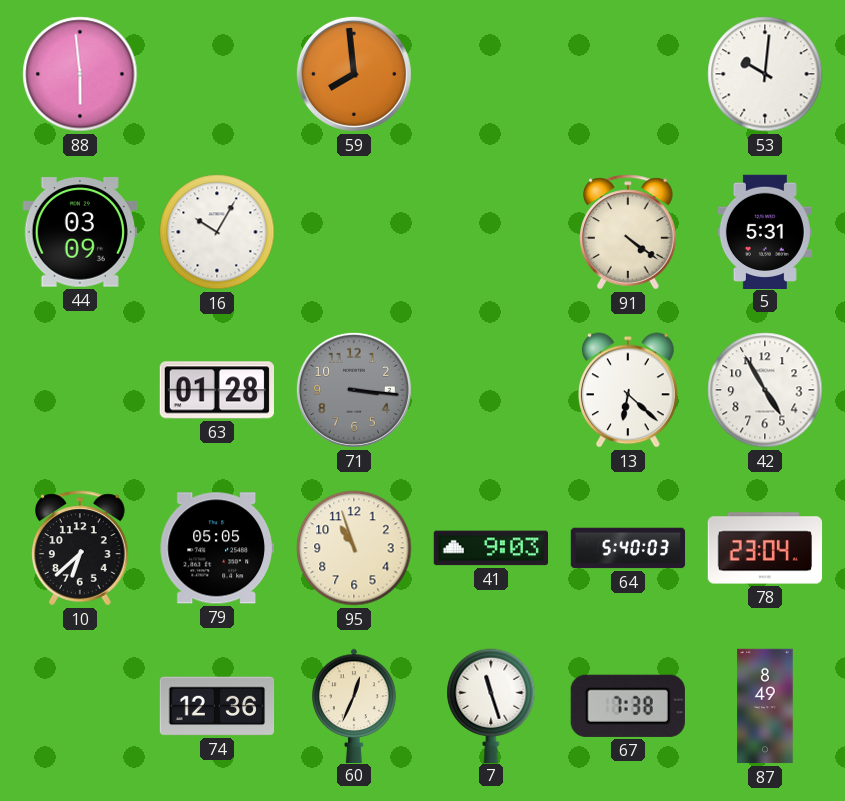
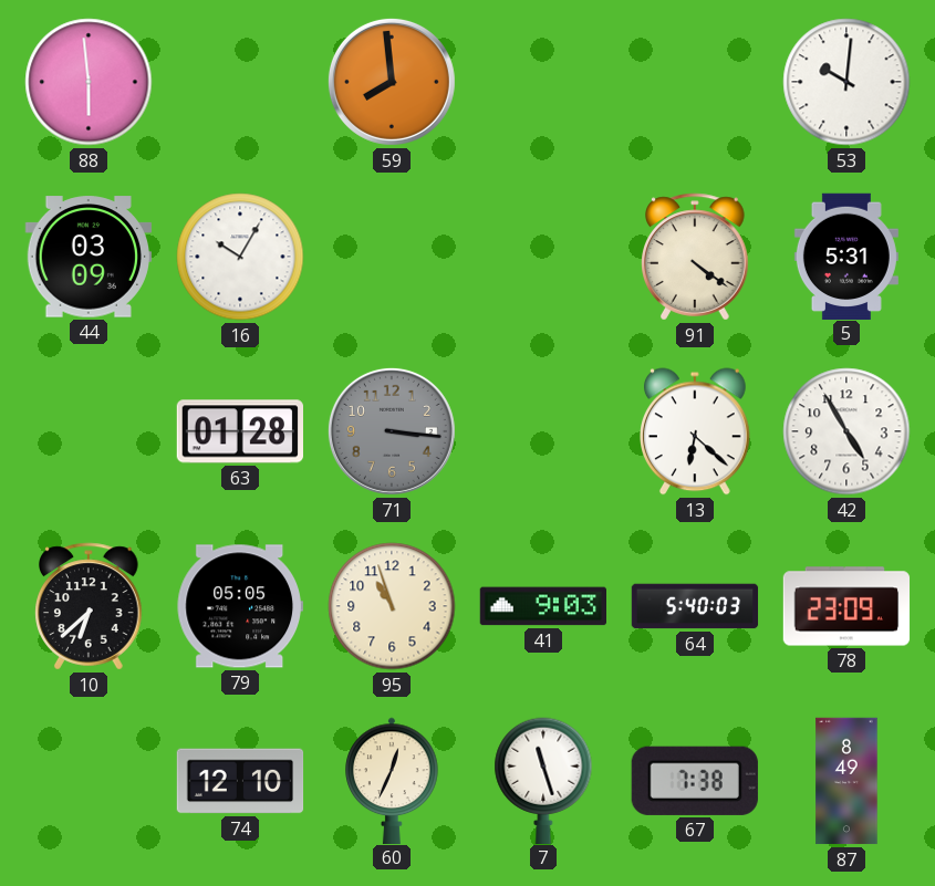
78: 23:04 -> 23:09 (846, 606)
74: 12:36 -> 12:10 (240, 781)
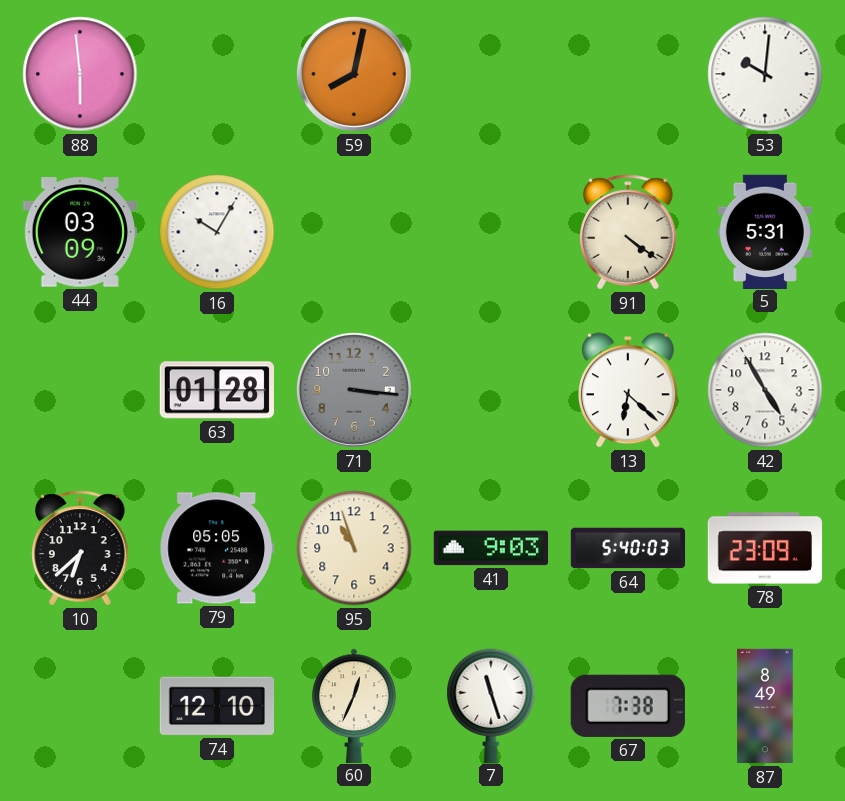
59: 7:59 -> 8:02 (354, 74)
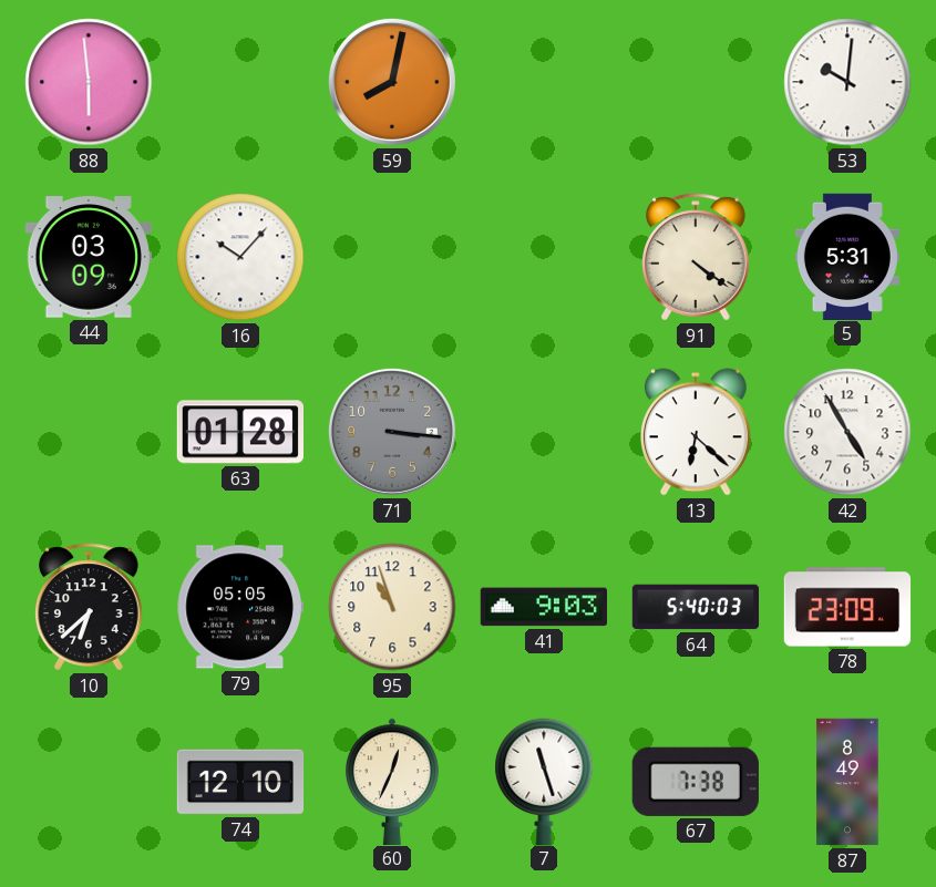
16: 10:05 -> 10:07 (240, 257)
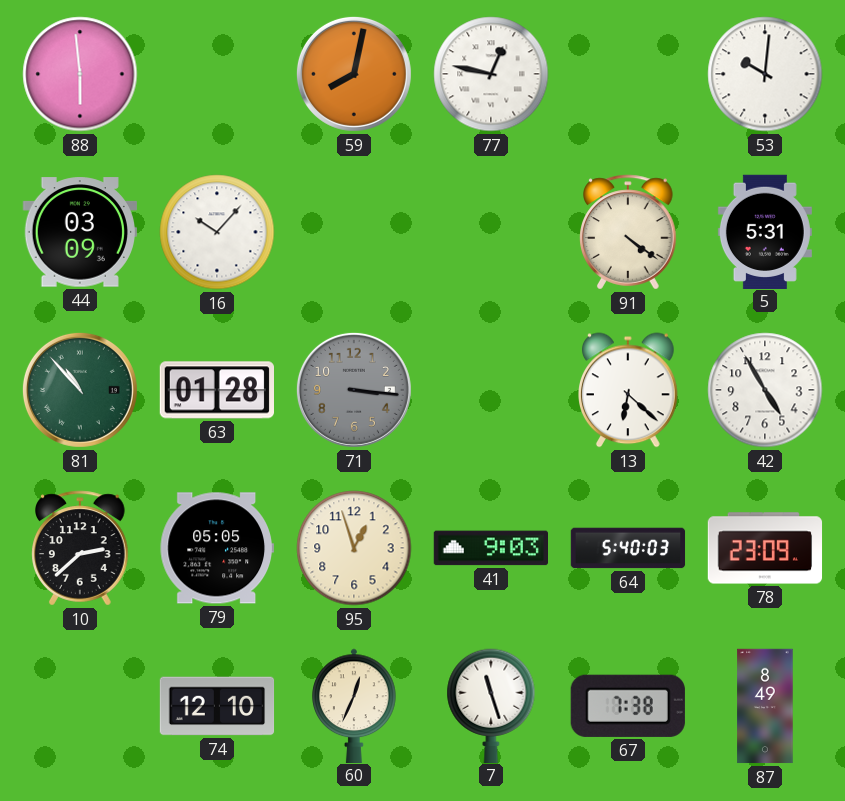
77: none -> 12:47 (491, 74)
81: none -> 10:53 (80, 390)
10: 6:38 -> 2:38 (80, 548)
95: 10:57 -> 12:57 (354, 548)
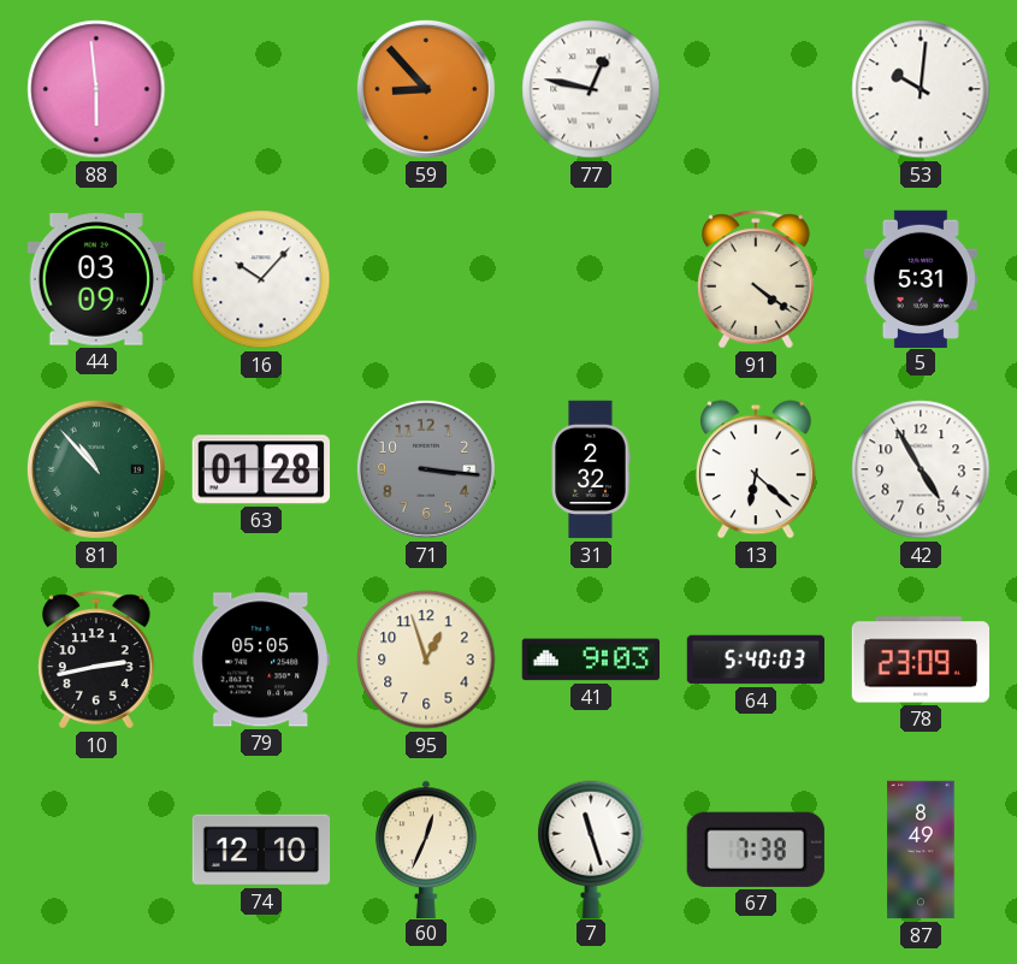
59: 8:02 -> 8:53 (426, 89)
31: none -> 2:32 (591, 469)
10: 2:38 -> 2:43 (96, 660)
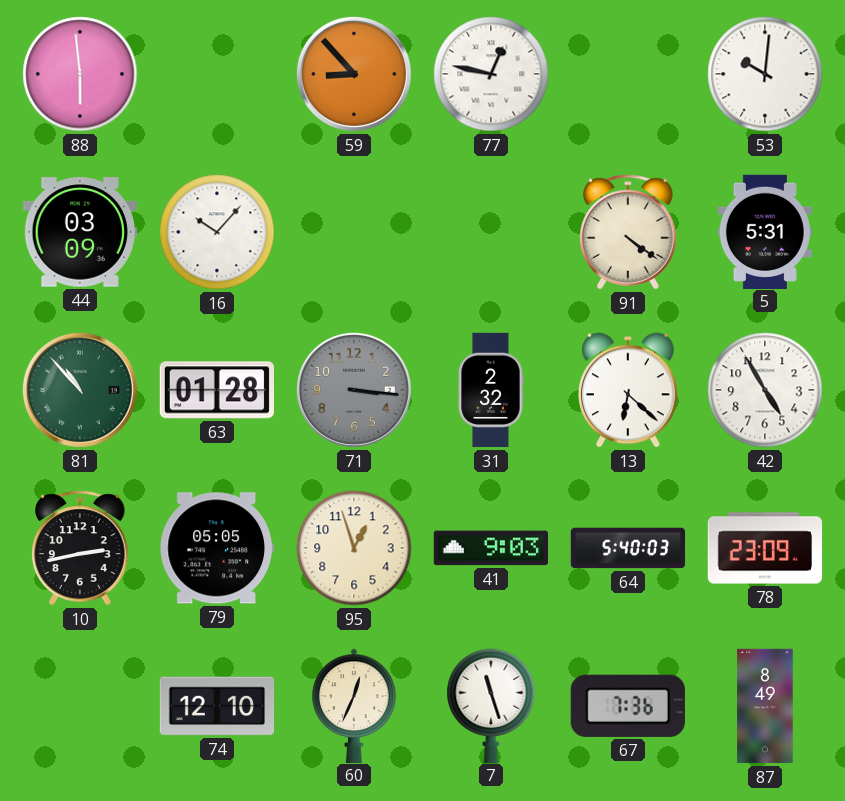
67: 7:38 -> 7:36 (628, 706)
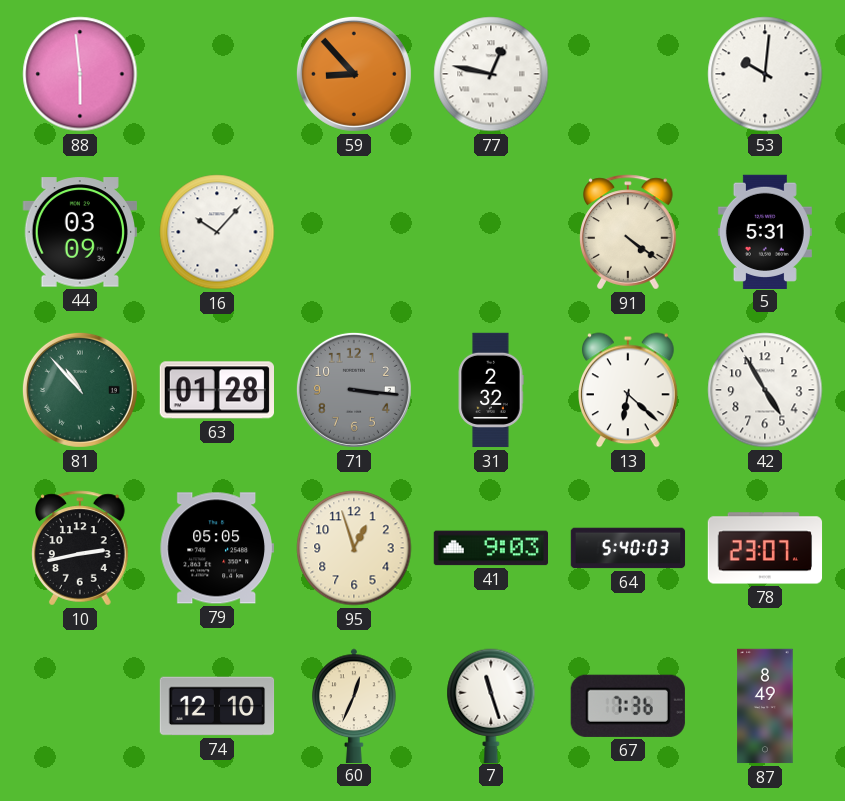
78: 23:09 -> 23:07 (765, 548)
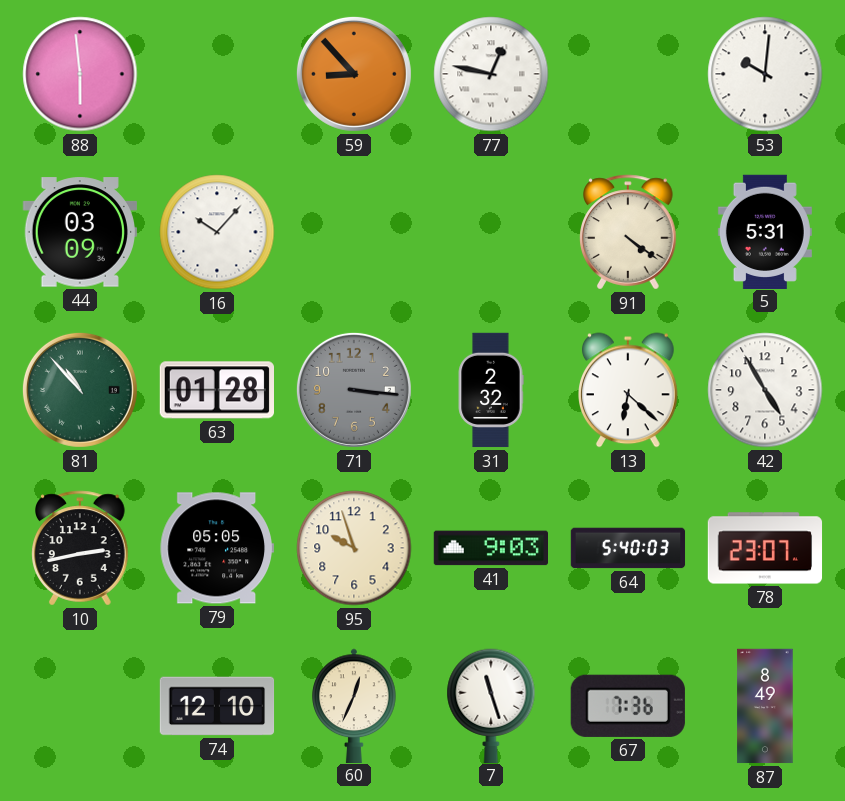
95: 12:57 -> 9:57 (354, 548)
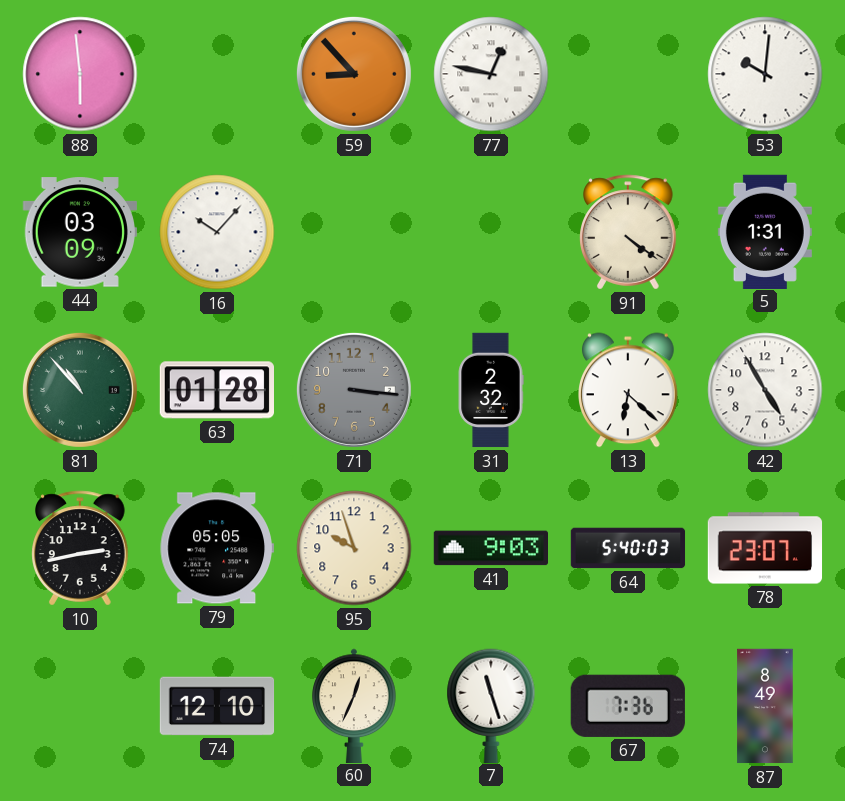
5: 5:31 -> 1:31 (765, 231)
